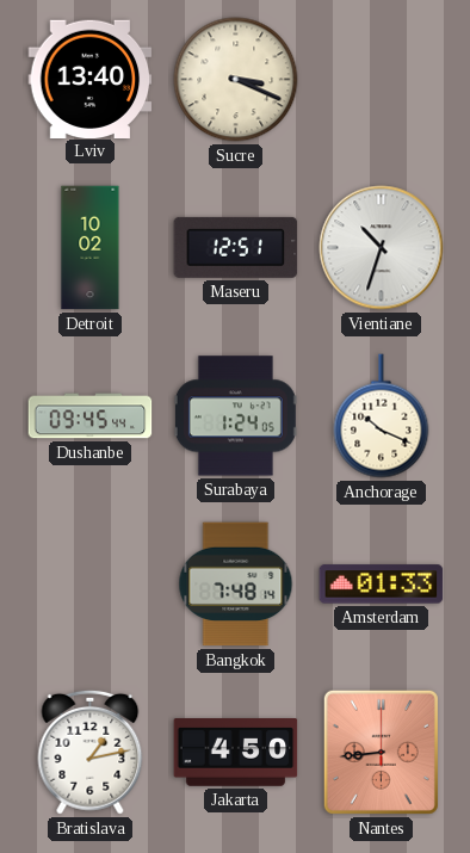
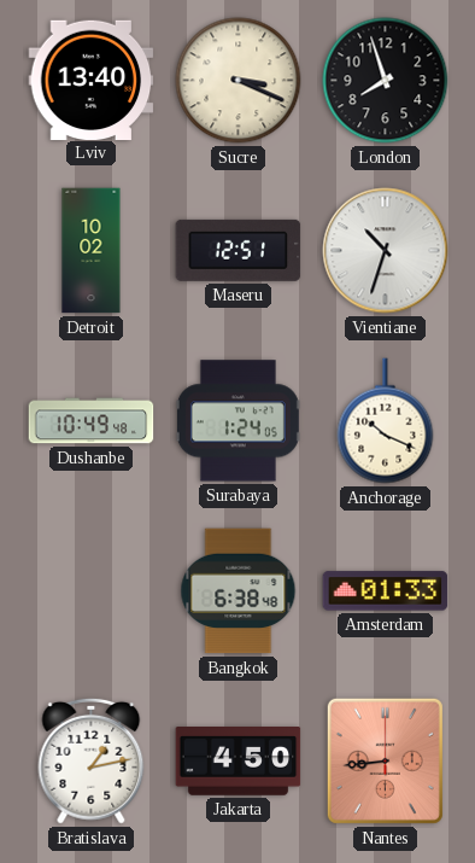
London: none -> 7:57 (386, 81)
Dushanbe: 09:45 -> 10:49 (92, 421)
Bangkok: 7:48 -> 6:38 (239, 591)
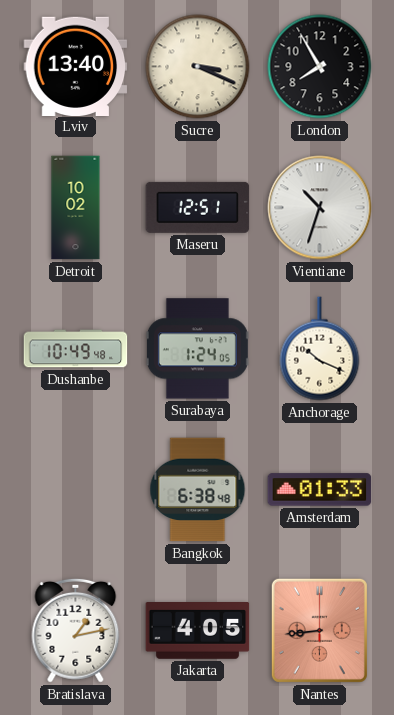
London: 7:57 -> 7:55 (320, 67)
Jakarta: 4:50 -> 4:05 (198, 631)
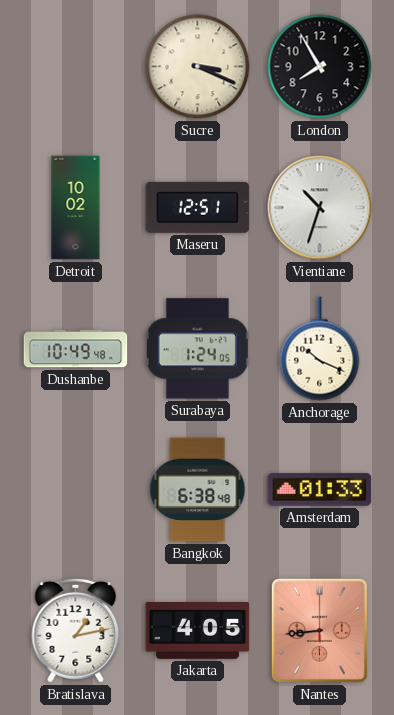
Lviv: 13:40 -> none (76, 66)
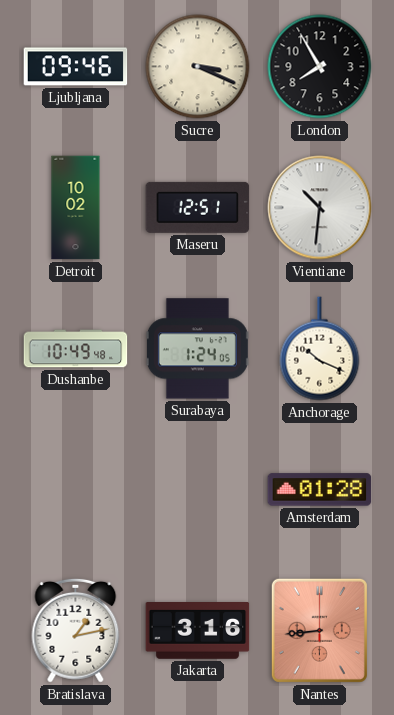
Ljubljana: none -> 09:46 (76, 67)
Vientiane: 10:33 -> 10:31 (320, 208)
Bangkok: 6:38 -> none (198, 490)
Amsterdam: 01:33 -> 01:28 (320, 490)
Jakarta: 4:05 -> 3:16 (198, 631)
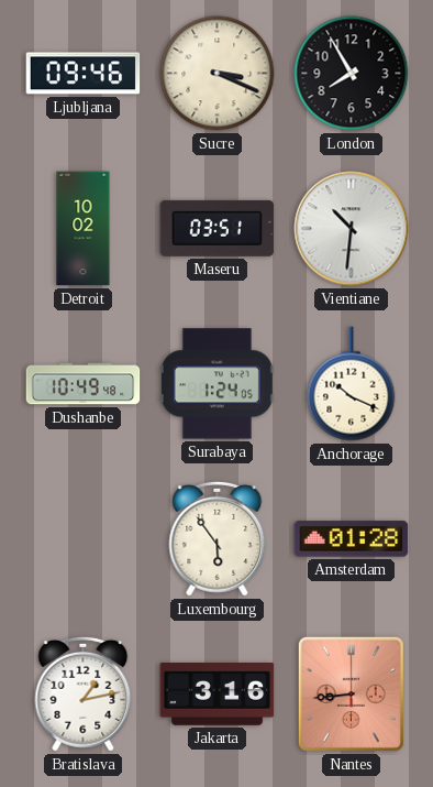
Maseru: 12:51 -> 03:51 (218, 228)
Luxembourg: none -> 5:54 (218, 538)
